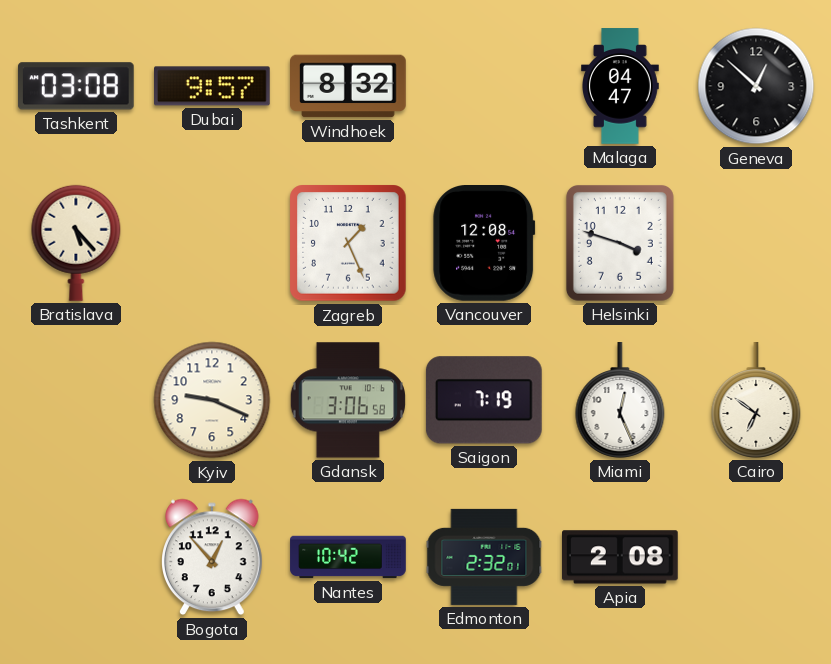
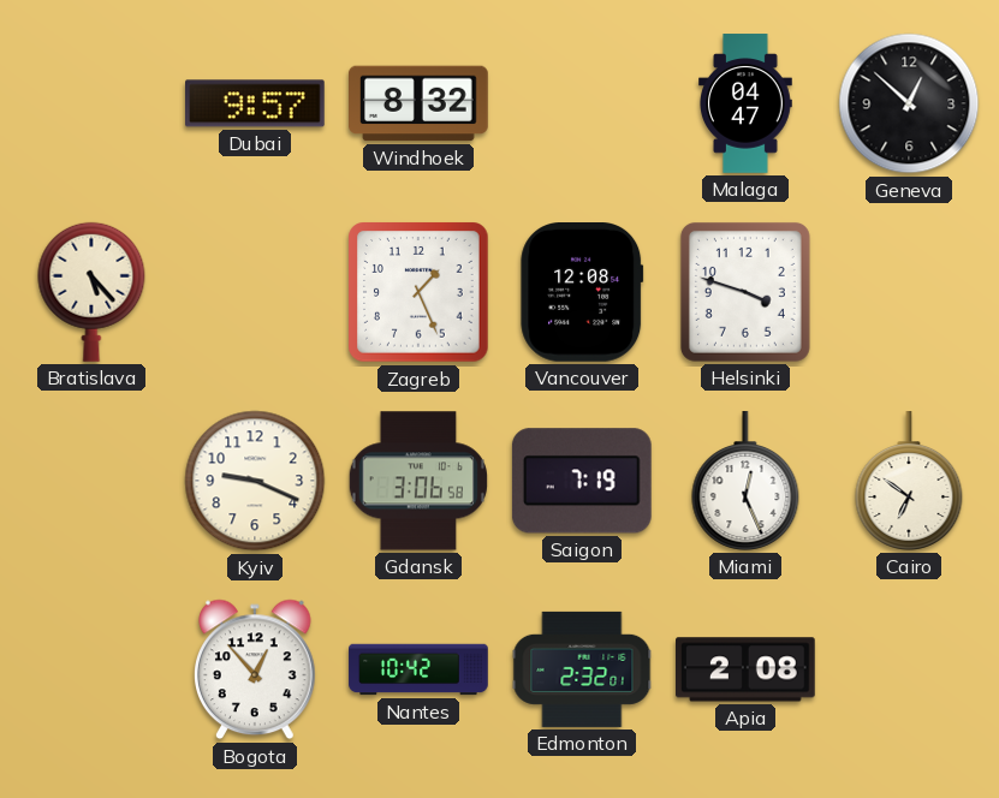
Tashkent: 03:08 -> none (76, 86)
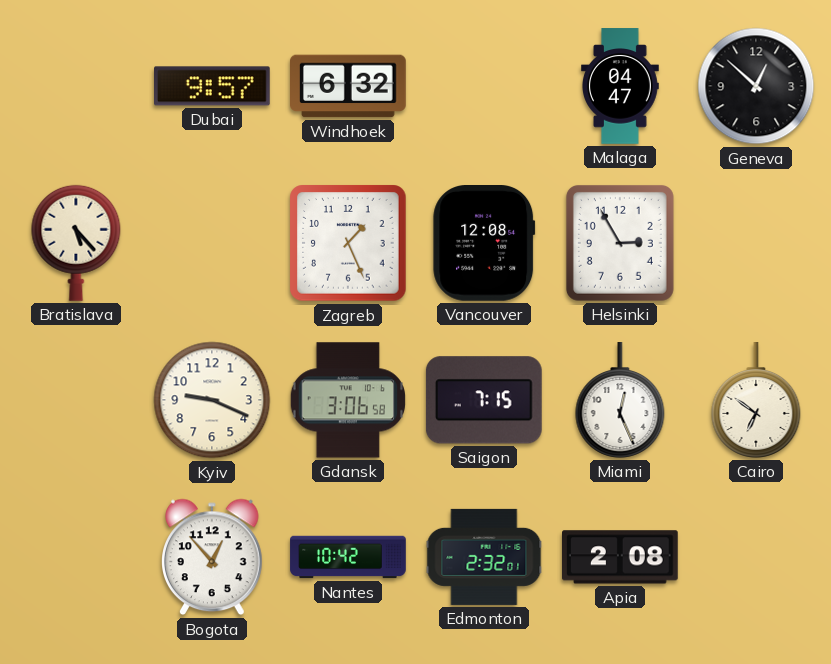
Windhoek: 8:32 -> 6:32 (348, 86)
Helsinki: 3:48 -> 2:55 (620, 243)
Saigon: 7:19 -> 7:15 (484, 400)
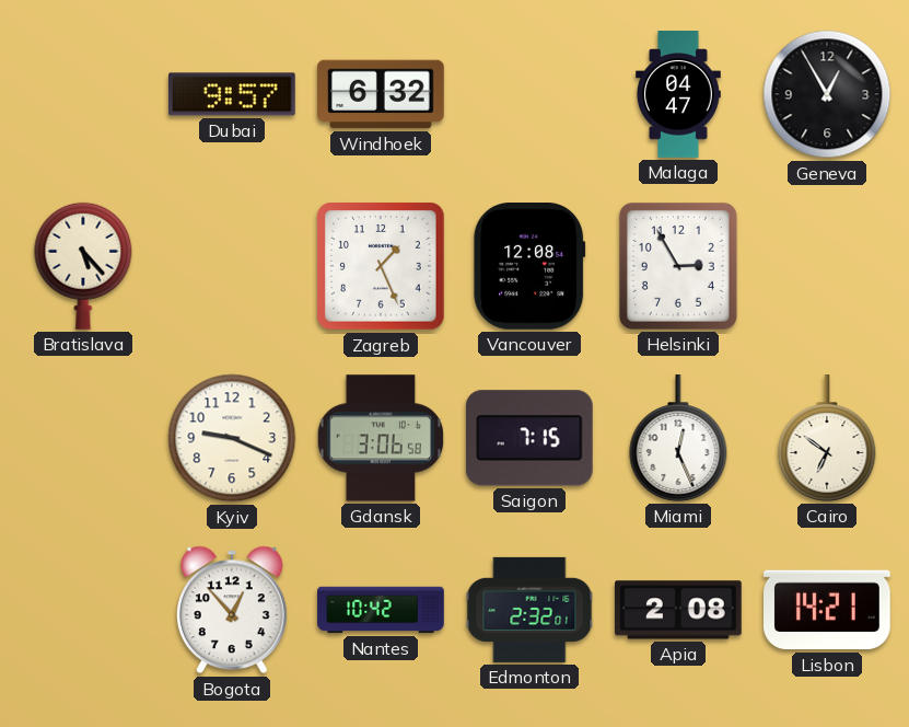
Geneva: 12:52 -> 12:55 (827, 94)
Lisbon: none -> 14:21 (828, 610)
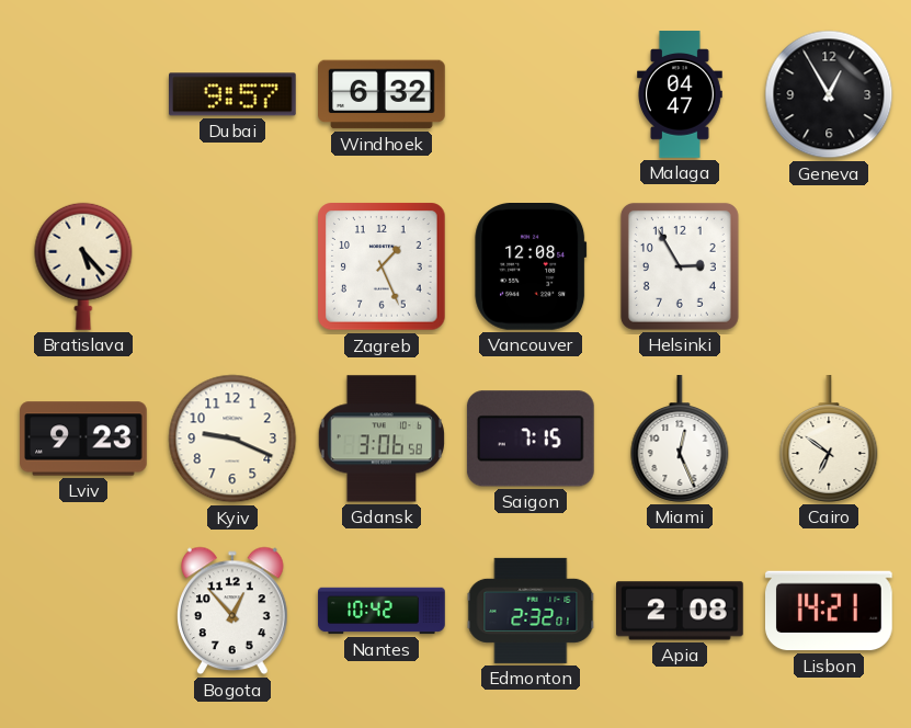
Lviv: none -> 9:23 (83, 439)
